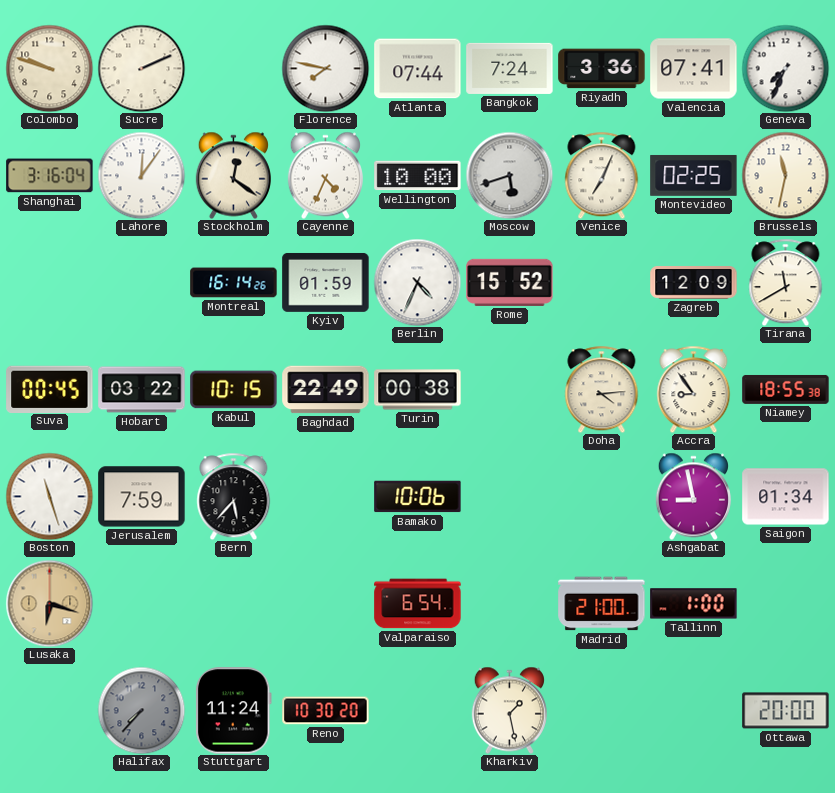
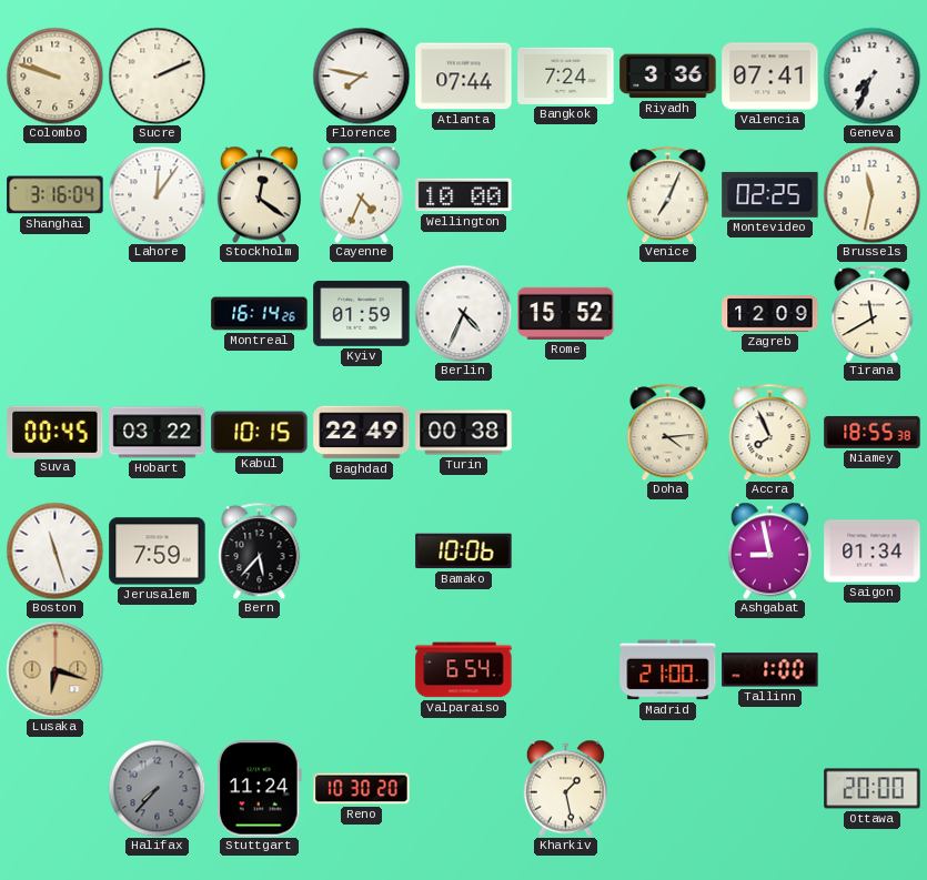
Moscow: 5:42 -> none (509, 175)
Accra: 8:54 -> 7:56 (770, 432)
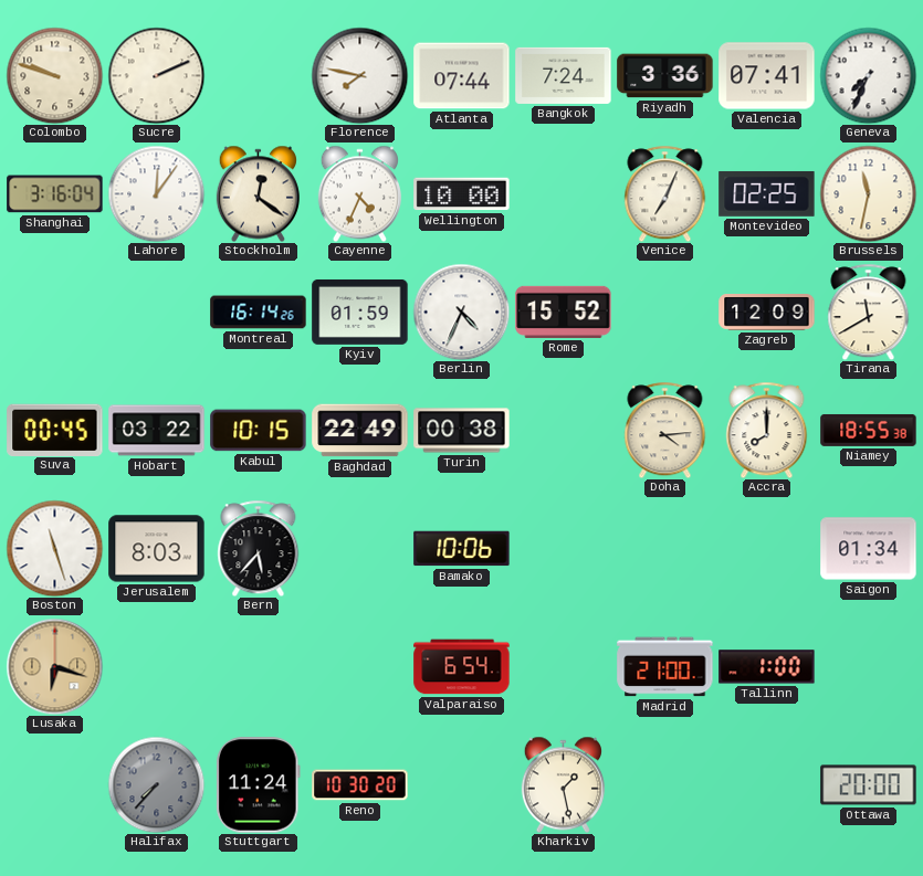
Accra: 7:56 -> 8:00 (767, 430)
Jerusalem: 7:59 -> 8:03 (157, 549)
Ashgabat: 8:58 -> none (769, 550)
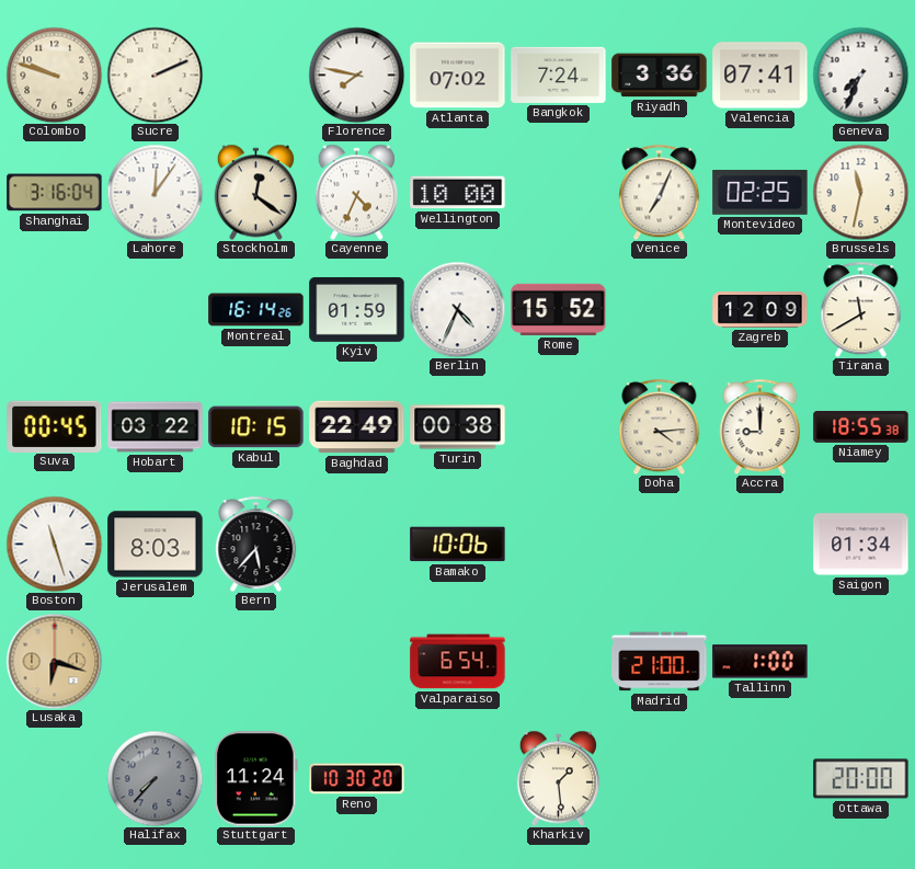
Atlanta: 07:44 -> 07:02 (458, 76)
Accra: 8:00 -> 9:00 (760, 426)
Kharkiv: 1:28 -> 1:29 (558, 778)
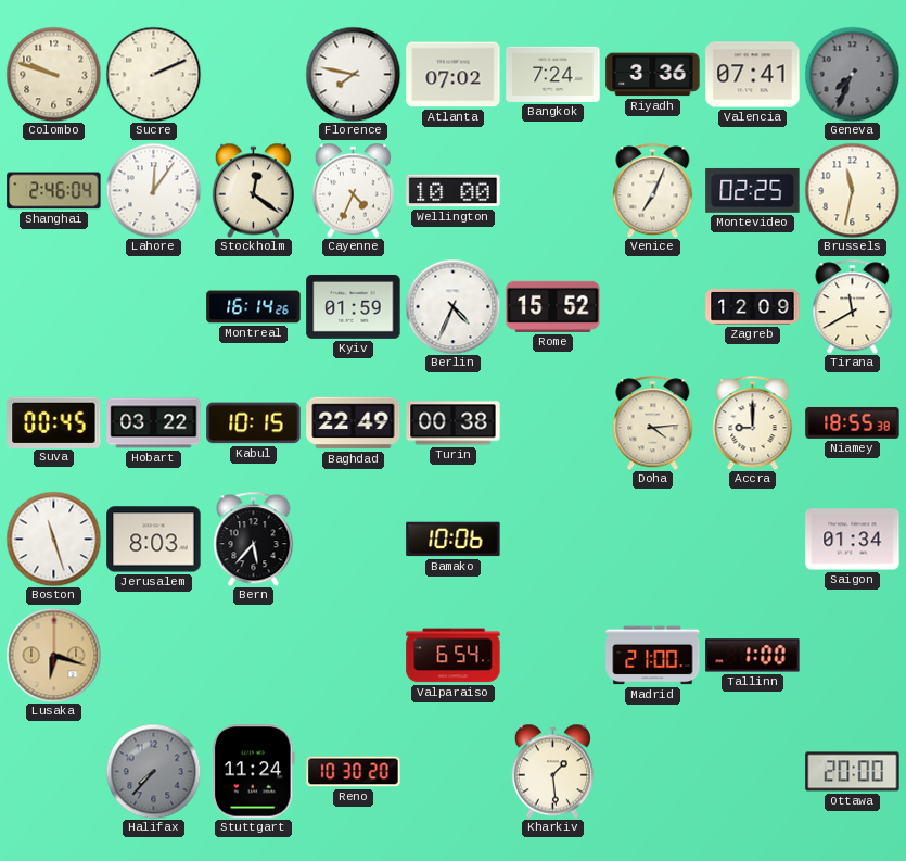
Geneva dial: white -> grey (852, 74)
Shanghai: 3:16 -> 2:46 (54, 191)
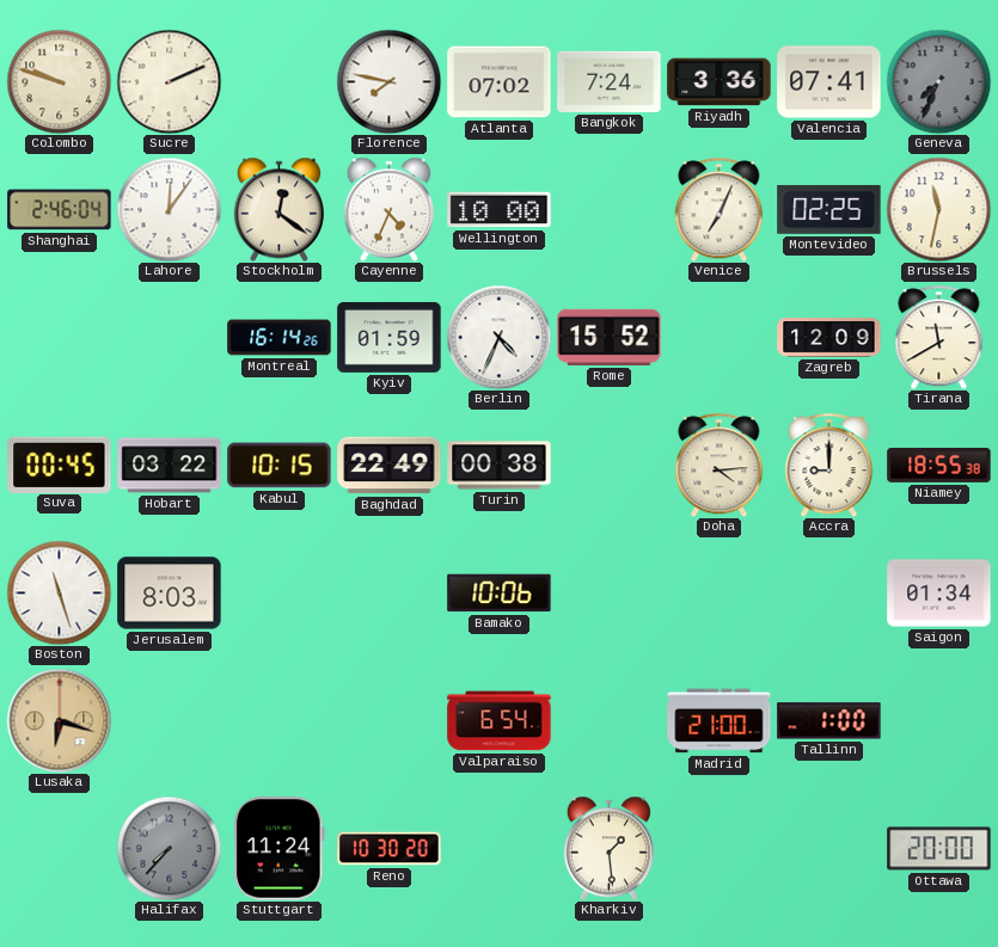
Bern: 5:37 -> none (254, 539)
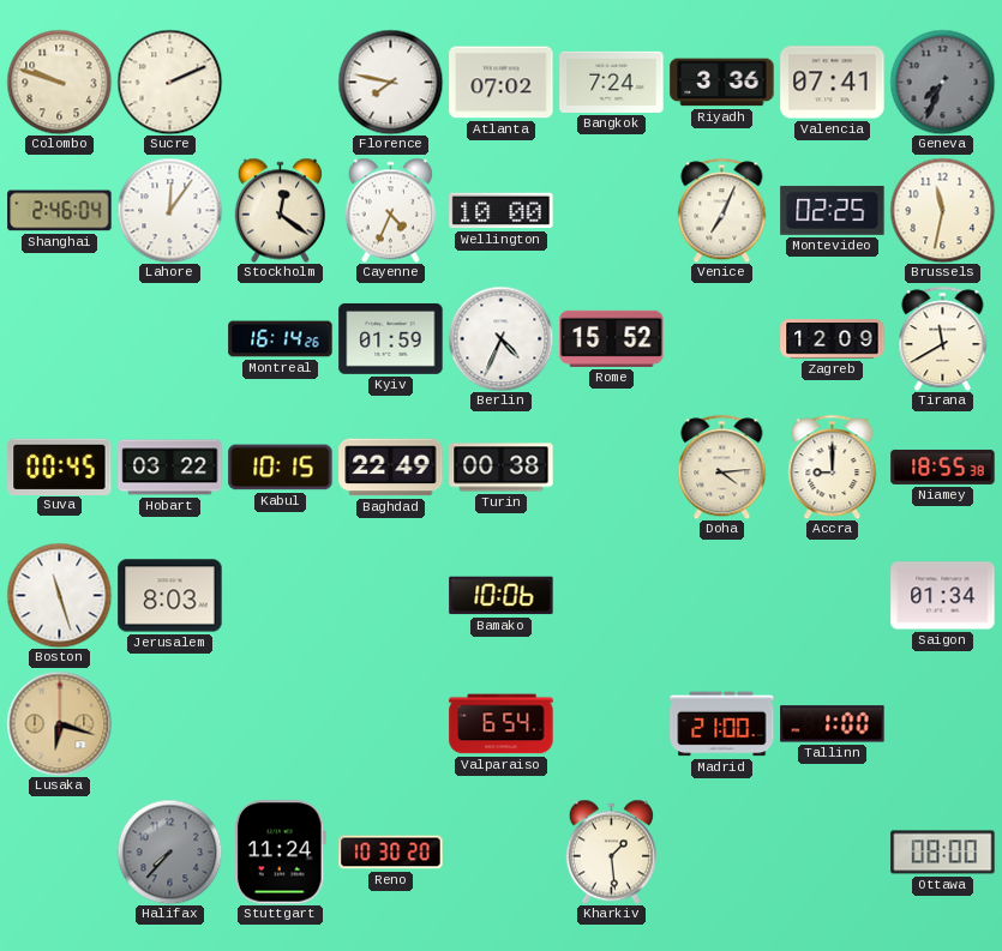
Ottawa: 20:00 -> 08:00 (943, 853)
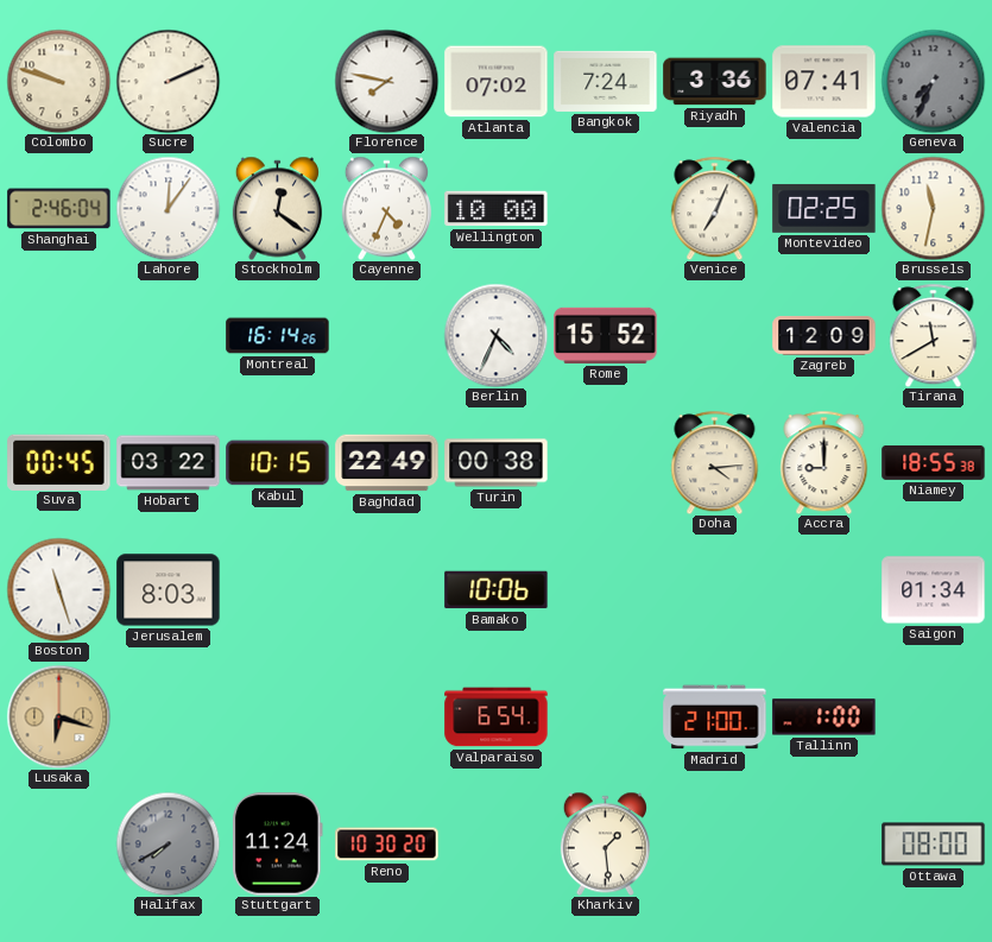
Kyiv: 01:59 -> none (391, 338)
Halifax: 7:37 -> 7:40 (168, 843)
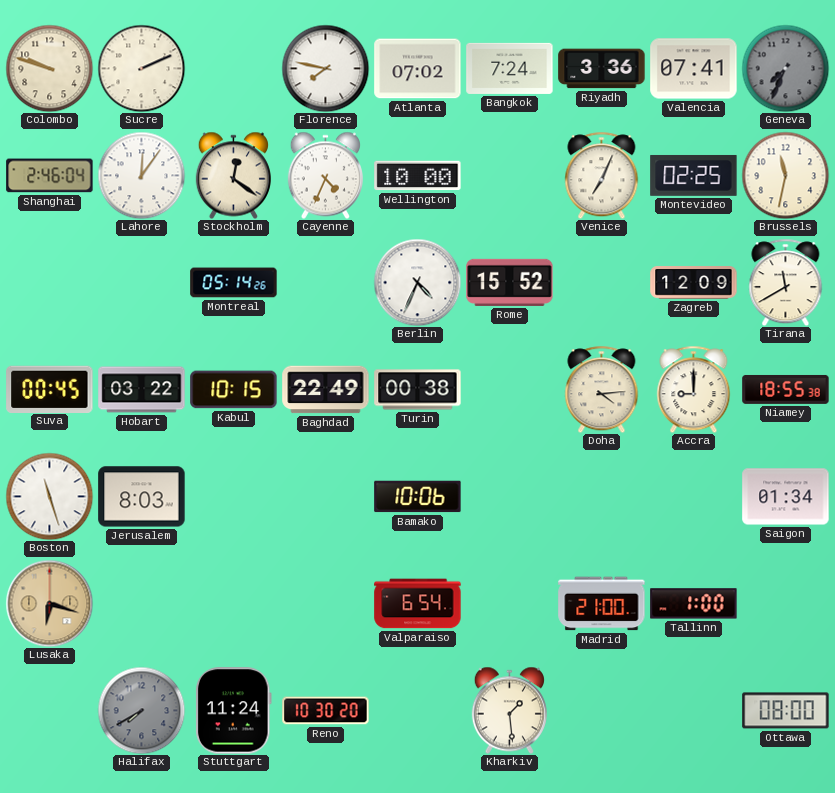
Montreal: 16:14 -> 05:14 (234, 283)
